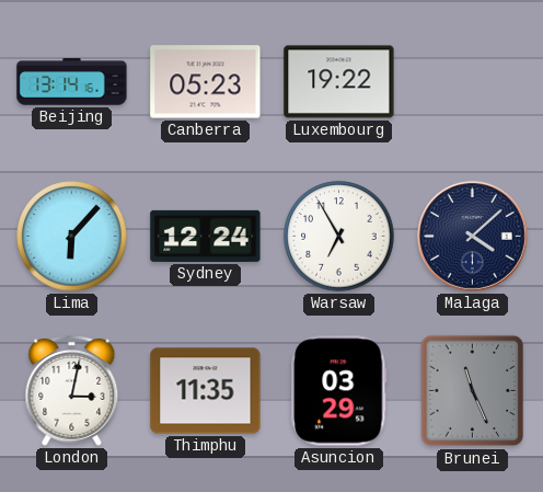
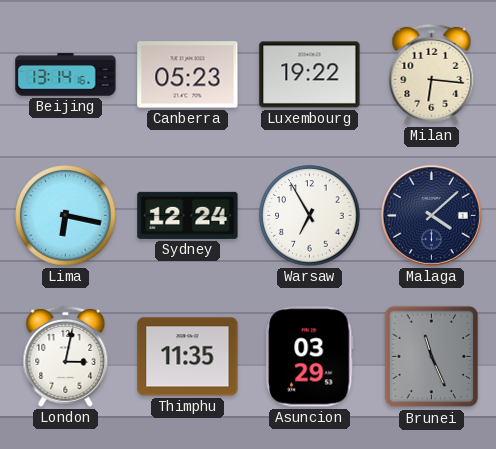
Milan: none -> 6:16 (432, 74)
Lima: 6:07 -> 6:17 (66, 216)
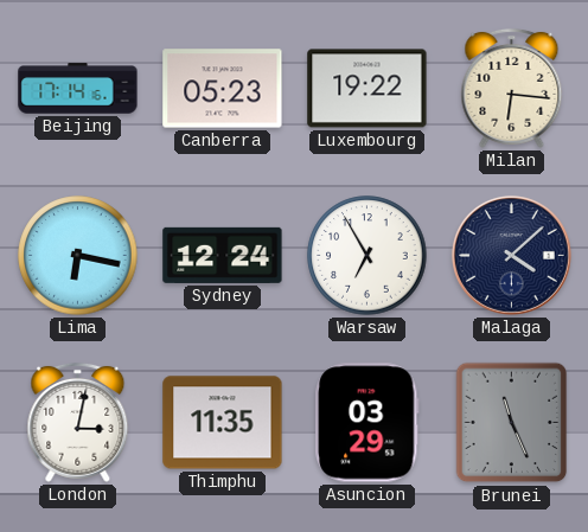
Beijing: 13:14 -> 17:14 (78, 89)
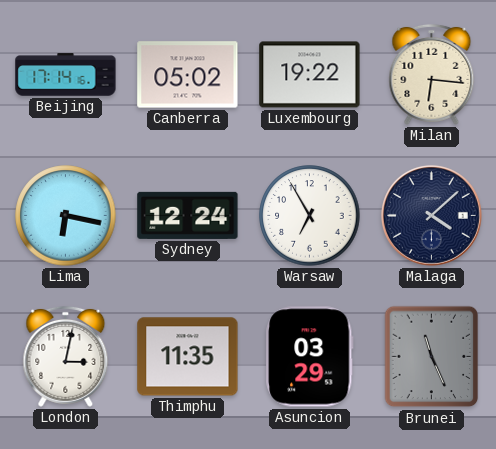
Canberra: 05:23 -> 05:02 (188, 75)
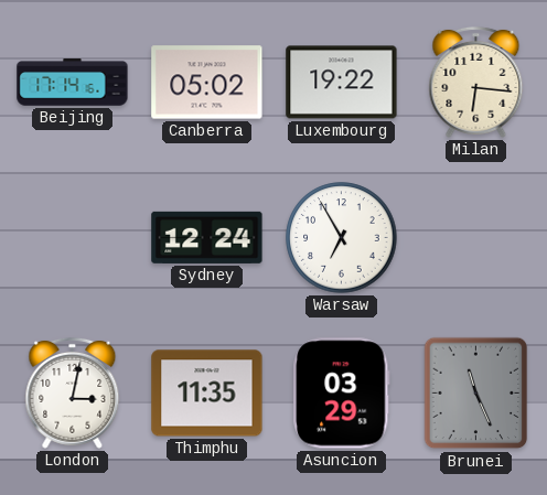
Lima: 6:17 -> none (66, 216)
Malaga: 4:08 -> none (431, 215)
